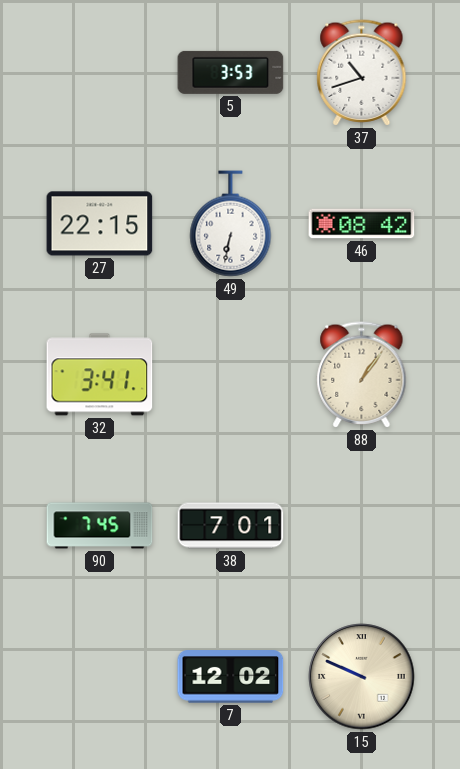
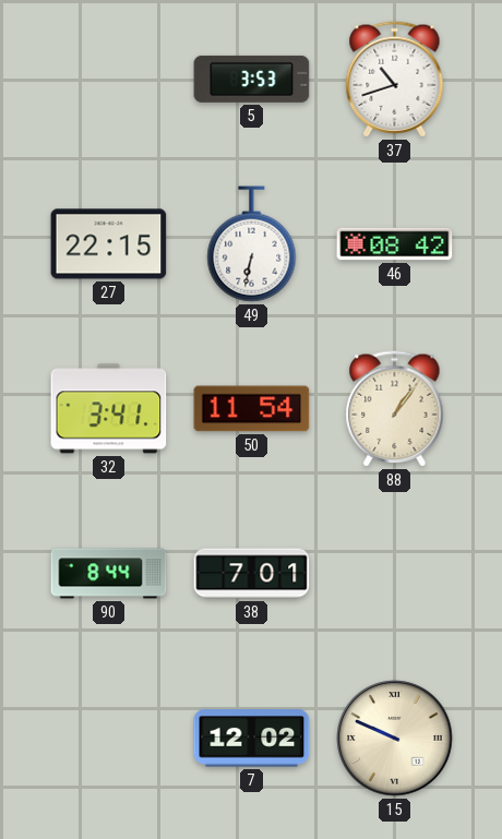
50: none -> 11:54 (252, 409)
90: 7:45 -> 8:44 (109, 574)
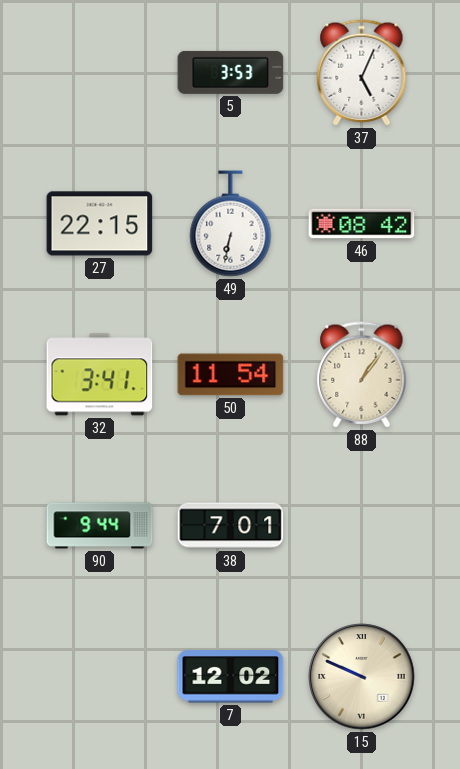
37: 10:42 -> 5:04 (362, 73)
90: 8:44 -> 9:44 (100, 526)
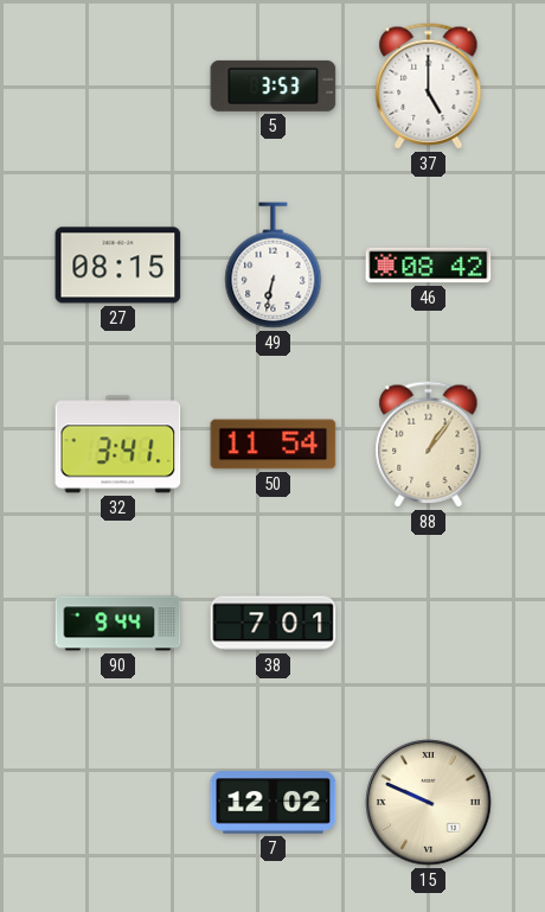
37: 5:04 -> 5:00 (429, 87)
27: 22:15 -> 08:15 (118, 266)
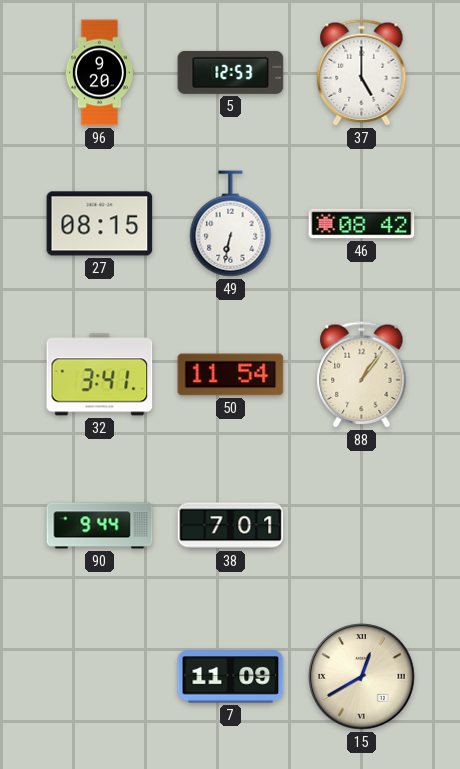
96: none -> 9:20 (99, 73)
5: 3:53 -> 12:53 (231, 72)
7: 12:02 -> 11:09 (231, 677)
15: 9:49 -> 12:40 (362, 677)
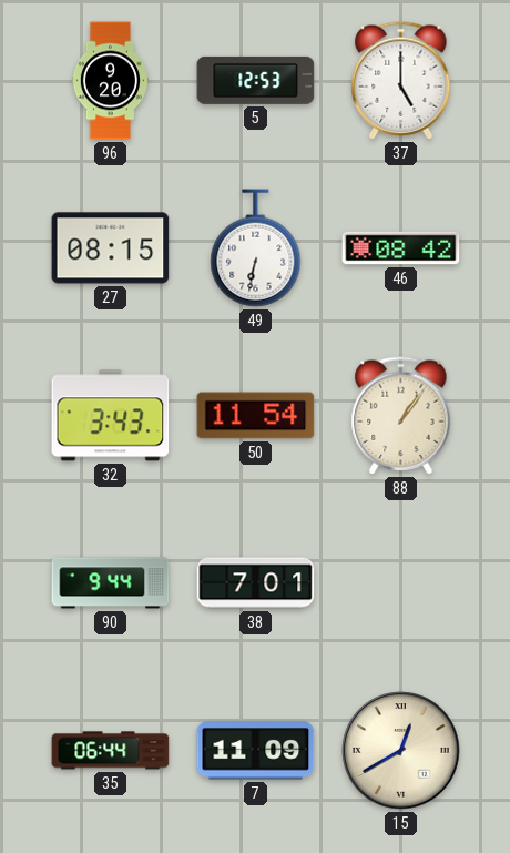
32: 3:41 -> 3:43 (111, 416)
35: none -> 06:44 (111, 751)
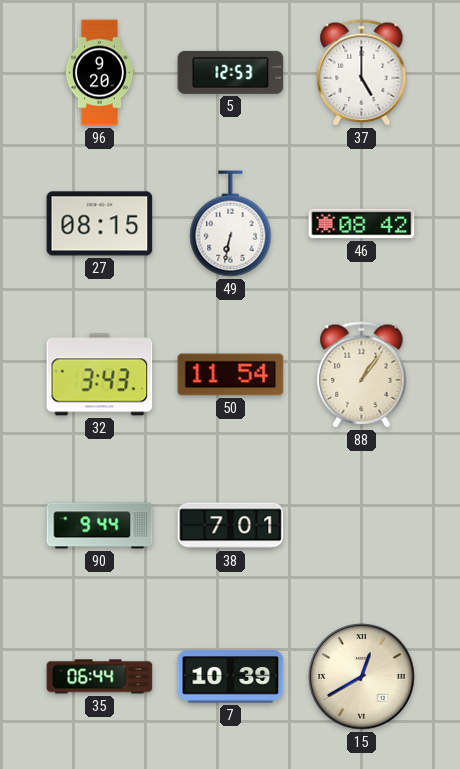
7: 11:09 -> 10:39 (231, 677)
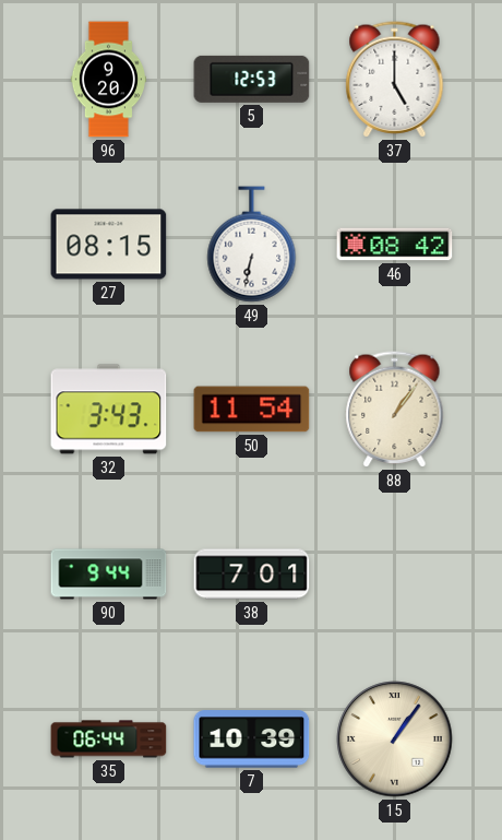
15: 12:40 -> 1:06 (395, 740)
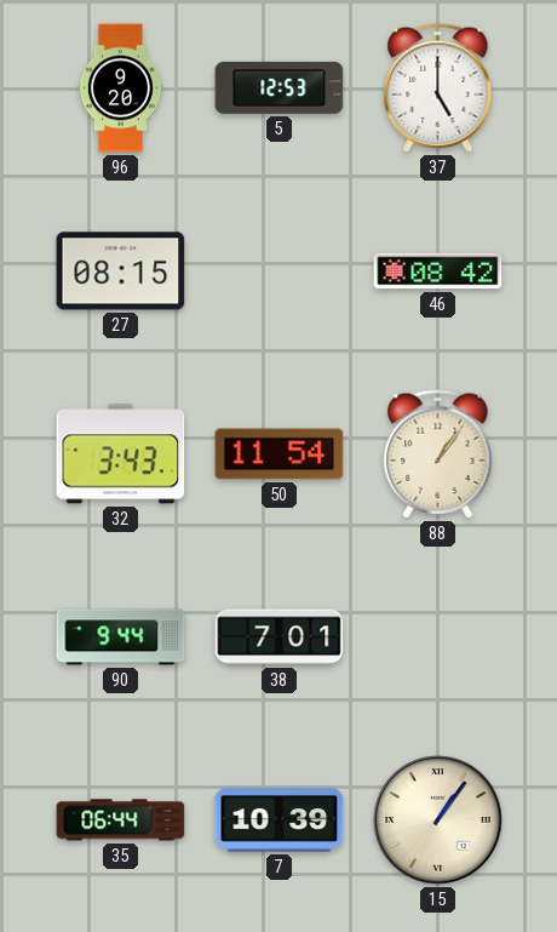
49: 6:32 -> none (252, 245)
